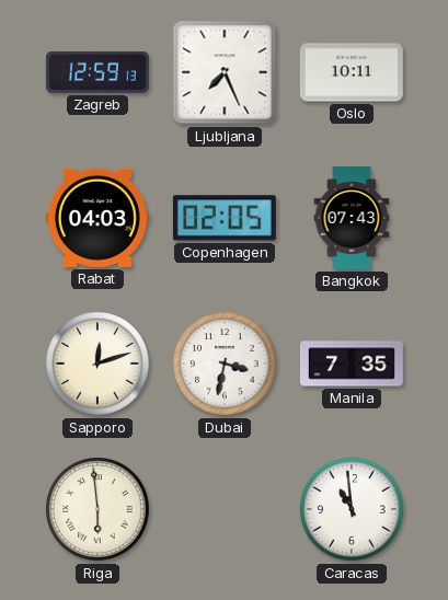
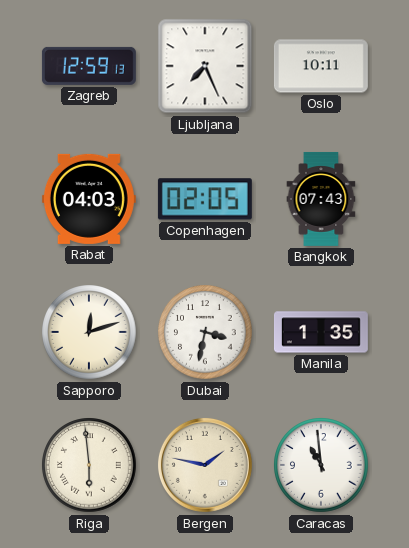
Manila: 7:35 -> 1:35 (321, 332)
Bergen: none -> 1:47 (205, 465)
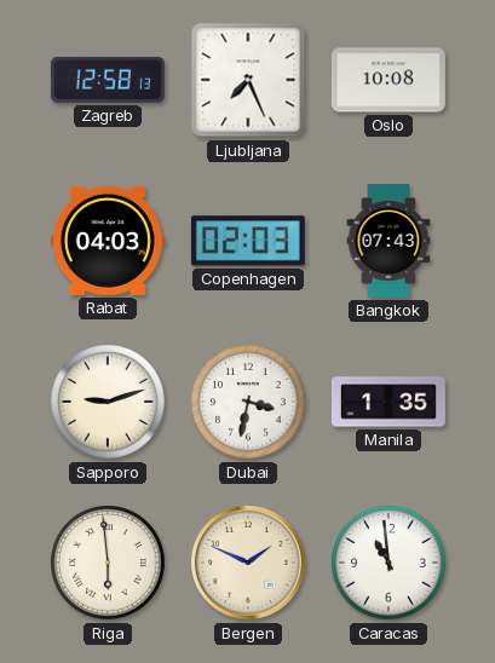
Zagreb: 12:59 -> 12:58 (108, 80)
Oslo: 10:11 -> 10:08 (388, 80)
Copenhagen: 02:05 -> 02:03 (248, 241)
Sapporo: 12:12 -> 9:12 (108, 402)
Bergen: 1:47 -> 1:49 (248, 563)
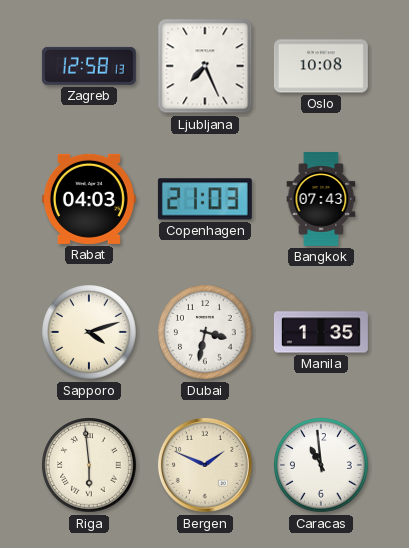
Copenhagen: 02:03 -> 21:03 (205, 199)
Sapporo: 9:12 -> 4:12 (89, 332)
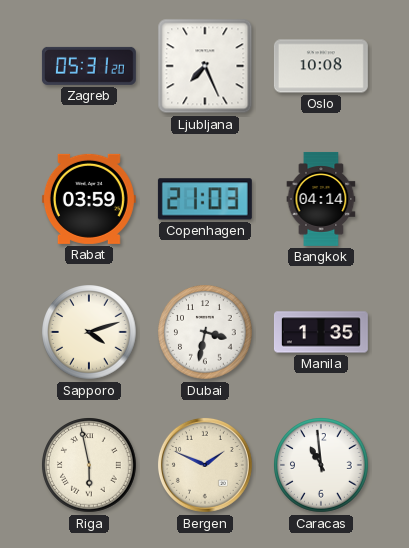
Zagreb: 12:58 -> 05:31 (89, 66)
Rabat: 04:03 -> 03:59 (89, 199)
Bangkok: 07:43 -> 04:14 (321, 199)
Riga: 5:59 -> 5:58 (89, 465)
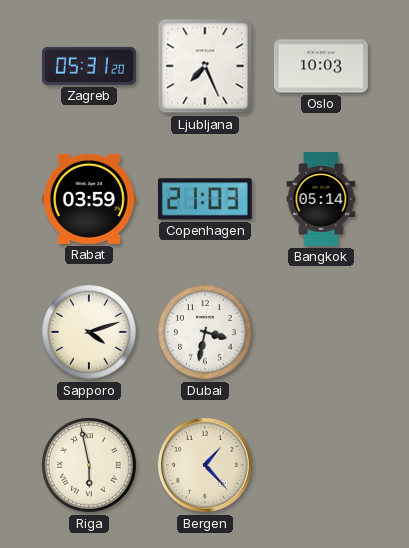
Oslo: 10:08 -> 10:03 (321, 66)
Bangkok: 04:14 -> 05:14 (321, 199)
Manila: 1:35 -> none (321, 332)
Bergen: 1:49 -> 1:23 (205, 465)
Caracas: 10:59 -> none (321, 465)
